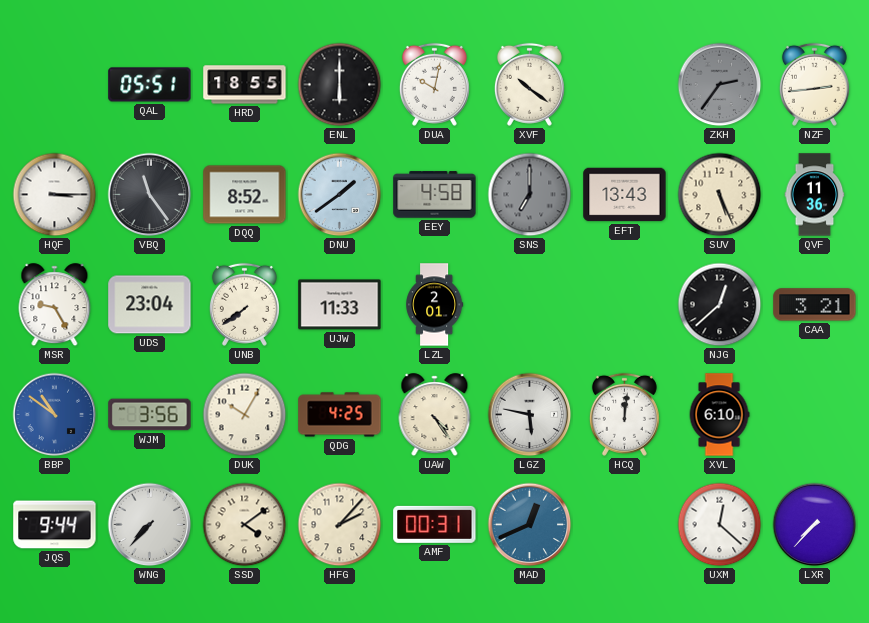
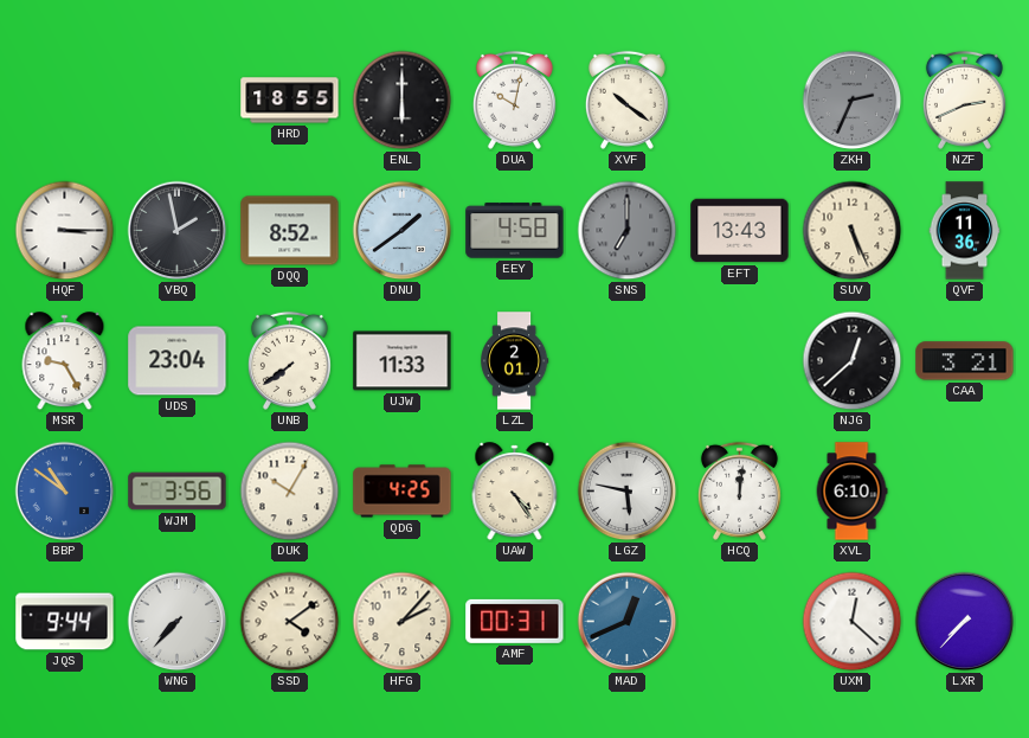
QAL: 05:51 -> none (150, 85)
ZKH: 2:36 -> 2:34 (853, 101)
NZF: 2:44 -> 2:41 (964, 100)
VBQ: 11:24 -> 1:58 (178, 231)
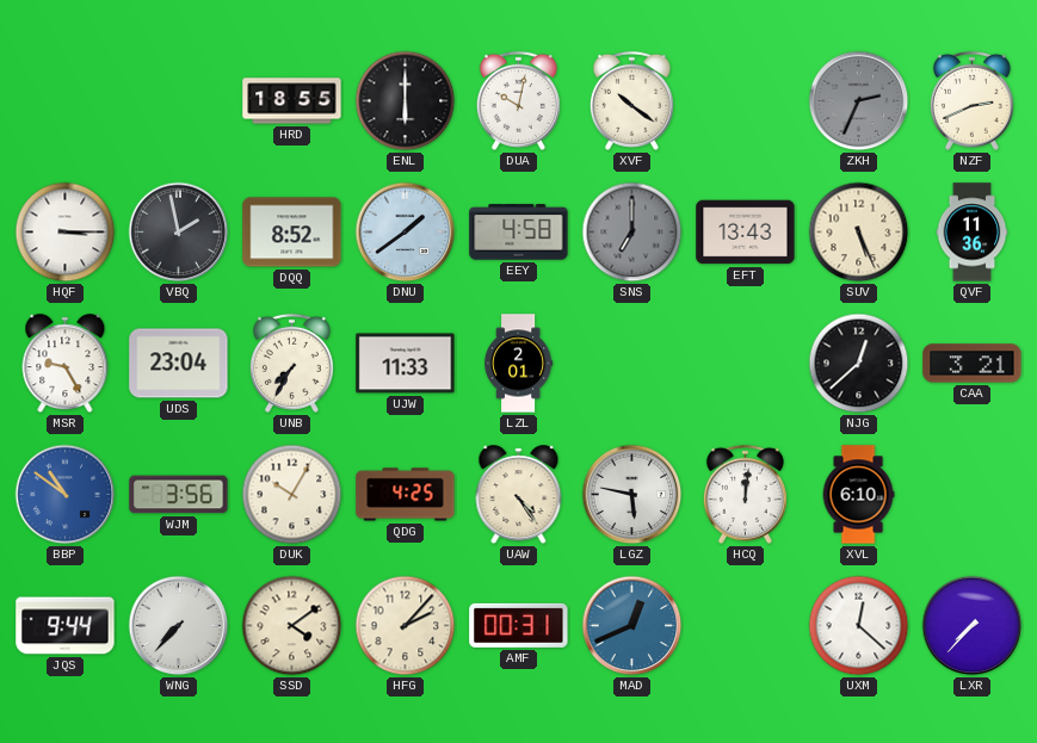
UNB: 7:39 -> 7:35 (291, 363)
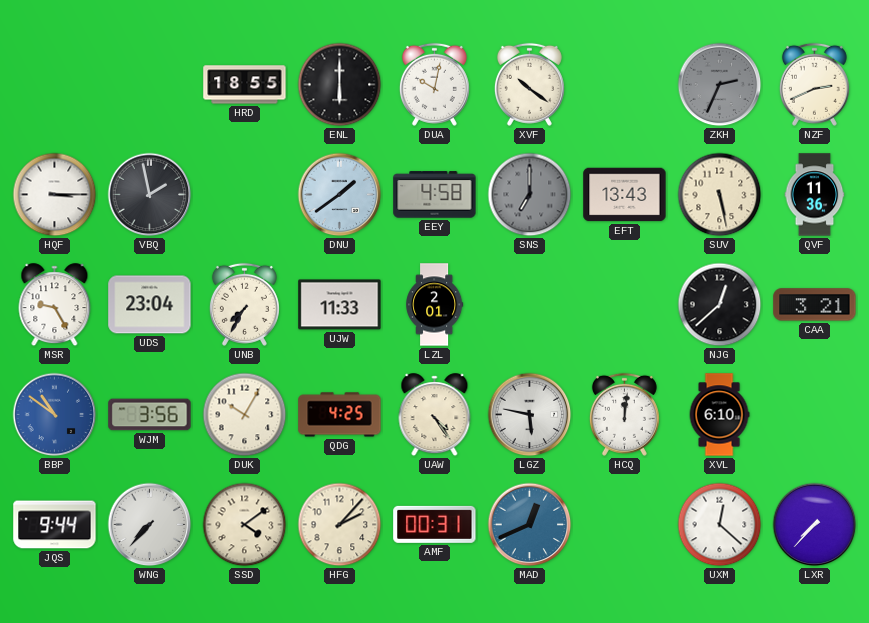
DQQ: 8:52 -> none (292, 233)
SUV: 5:26 -> 5:28 (720, 195)
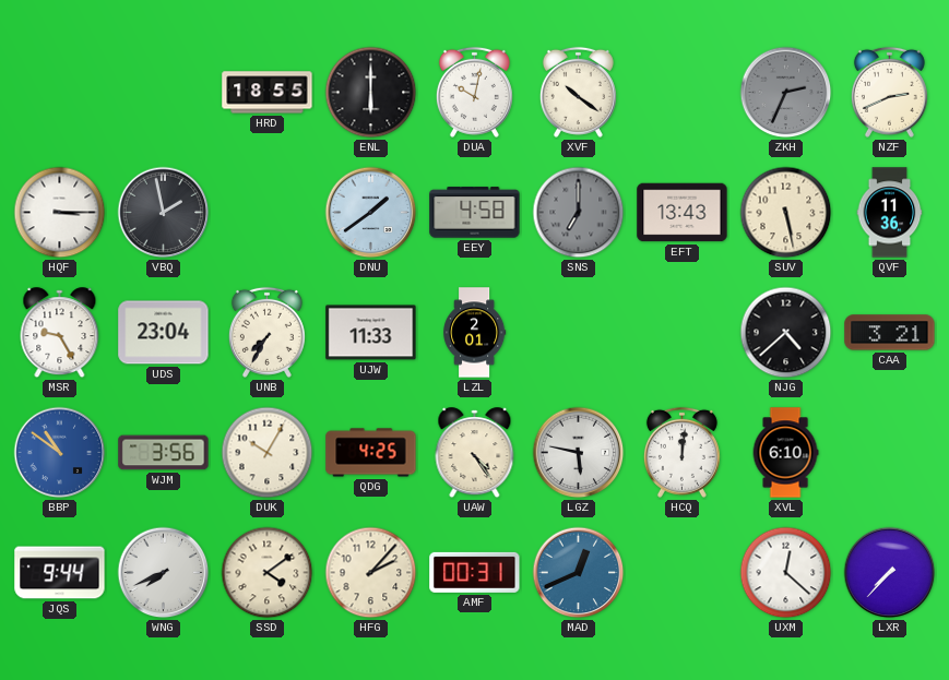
NJG: 12:38 -> 4:38 (786, 333)
WNG: 7:37 -> 7:41 (164, 573)
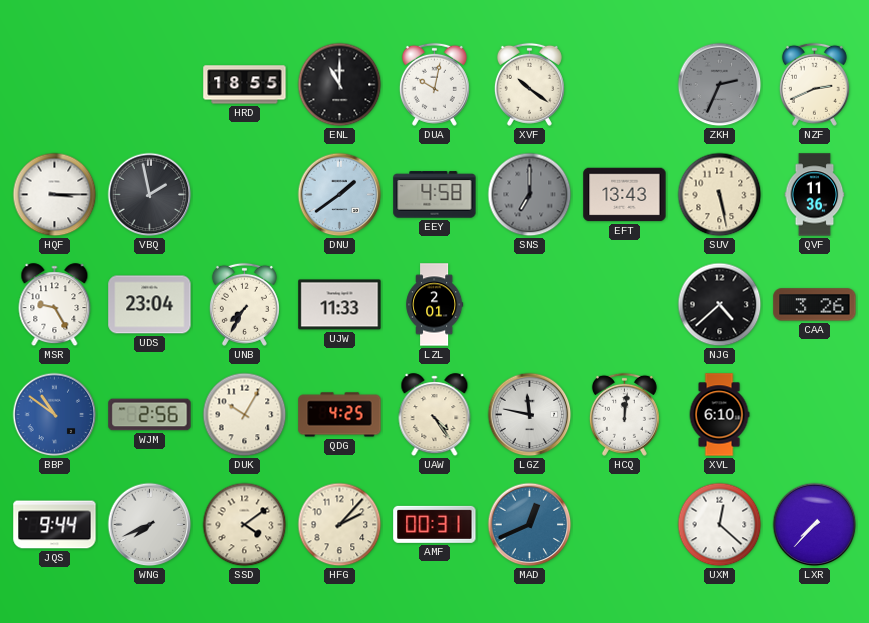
ENL: 6:00 -> 11:00 (340, 85)
CAA: 3:21 -> 3:26 (815, 305)
WJM: 3:56 -> 2:56 (150, 415)
LGZ: 5:47 -> 11:47 (530, 415)
